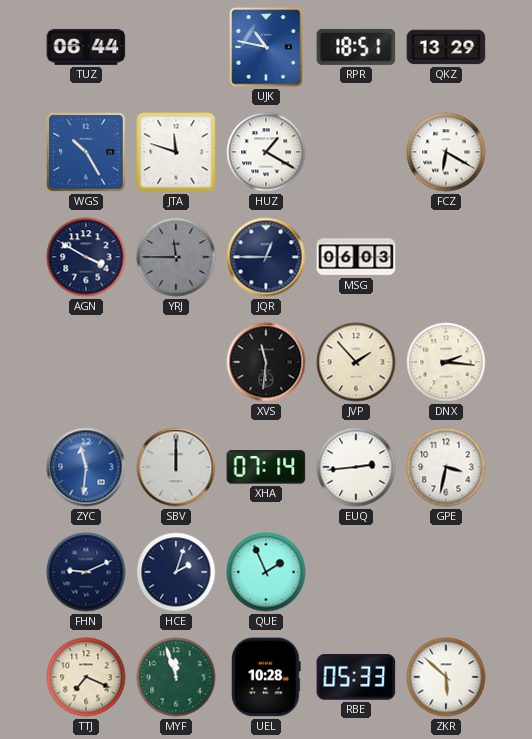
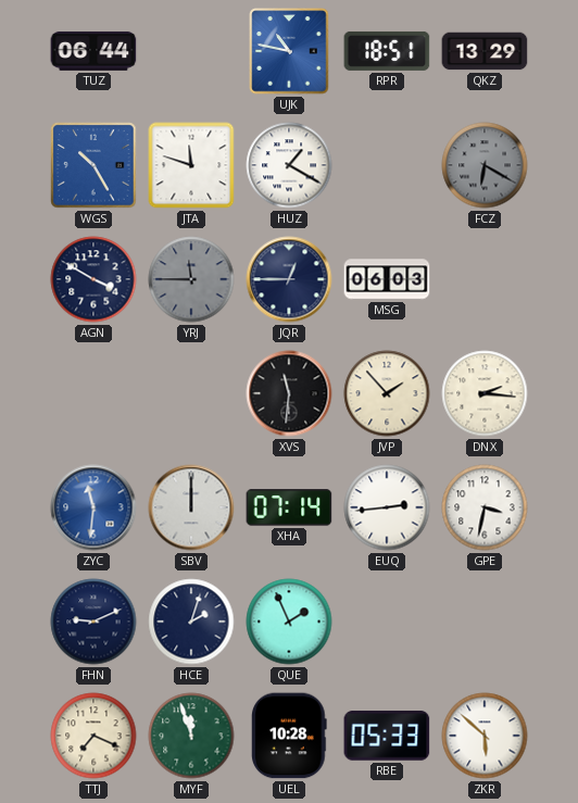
FCZ dial: white -> grey (485, 165)
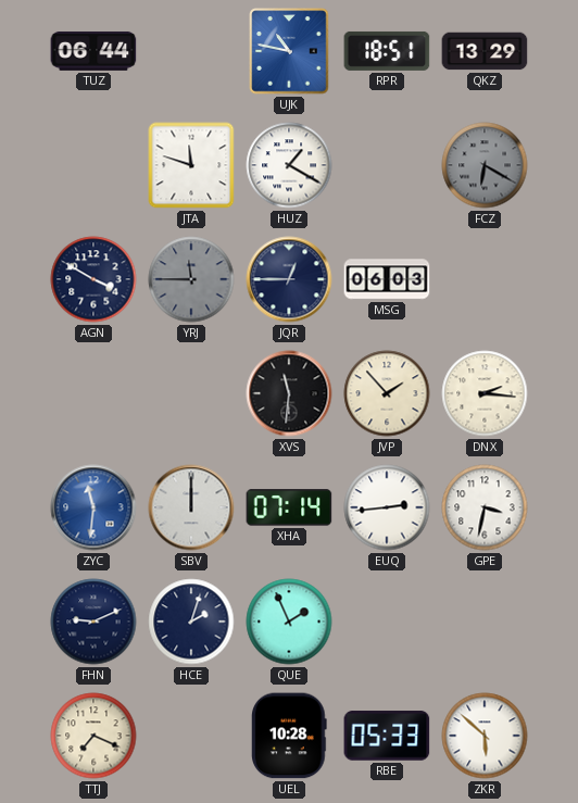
WGS: 10:25 -> none (93, 165)
MYF: 11:57 -> none (191, 736)
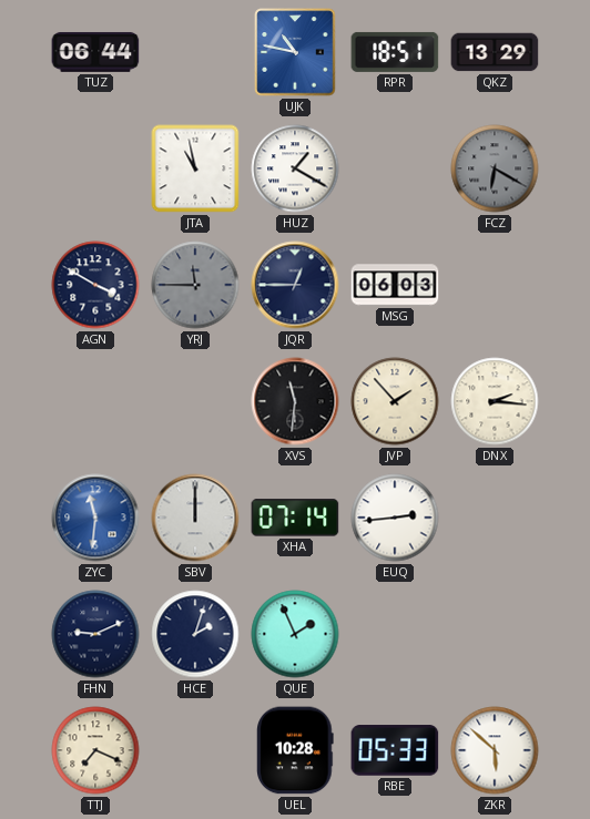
JTA: 11:48 -> 10:58 (195, 168)
GPE: 3:32 -> none (485, 507)
